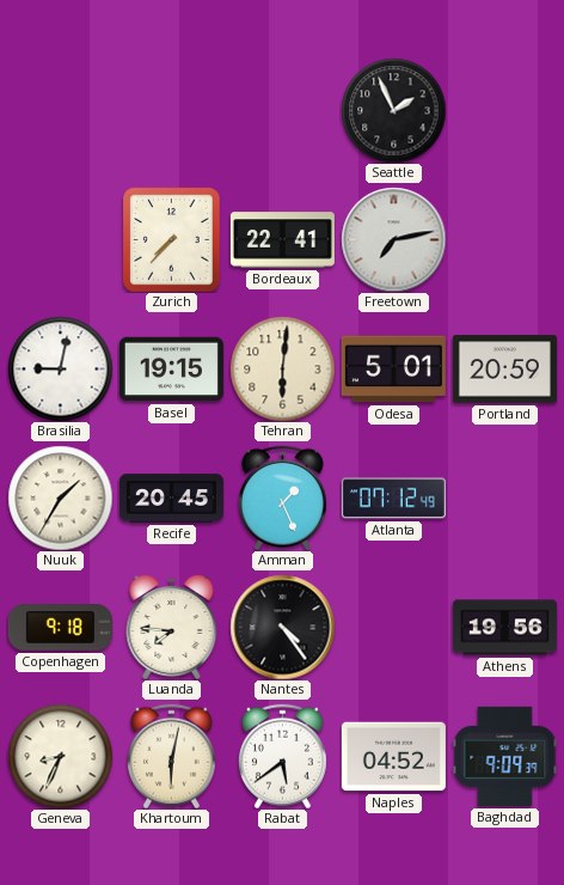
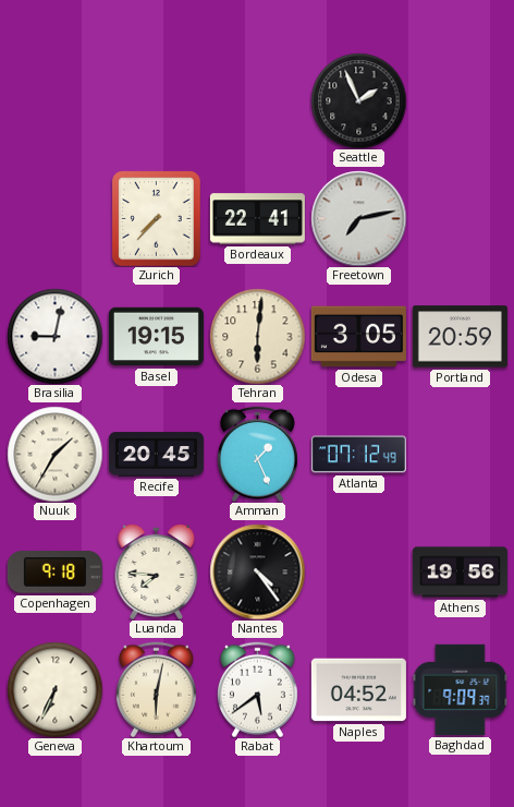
Odesa: 5:01 -> 3:05 (358, 337)
Geneva: 8:34 -> 6:34 (54, 689)
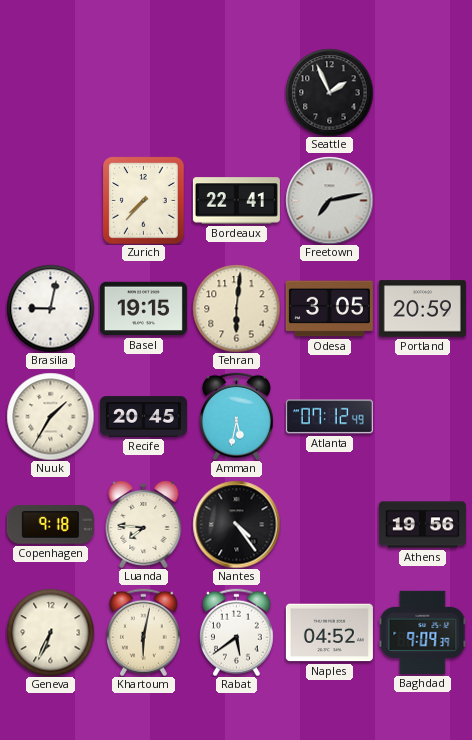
Amman: 1:26 -> 5:32 (236, 416)
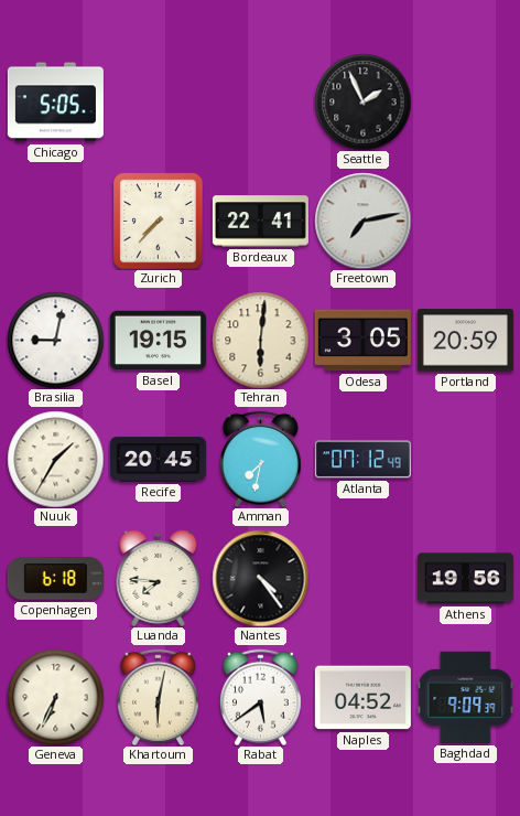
Chicago: none -> 5:05 (55, 103)
Amman: 5:32 -> 7:32 (260, 459)
Copenhagen: 9:18 -> 6:18 (55, 579)
